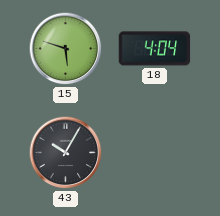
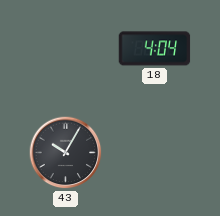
15: 5:48 -> none (66, 49)
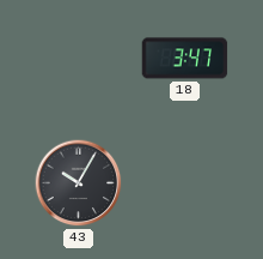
18: 4:04 -> 3:47 (185, 59)
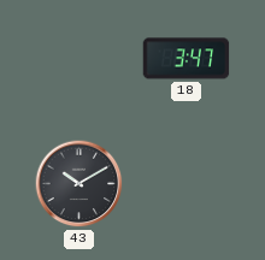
43: 10:05 -> 10:10 (79, 184)
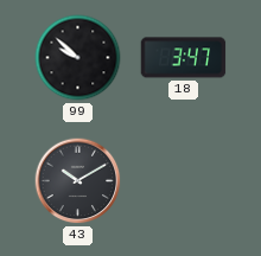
99: none -> 9:52 (78, 58)
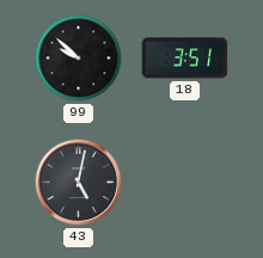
18: 3:47 -> 3:51 (185, 59)
43: 10:10 -> 5:02 (79, 183)
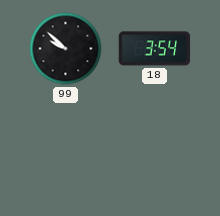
18: 3:51 -> 3:54 (155, 49)
43: 5:02 -> none (79, 183)
